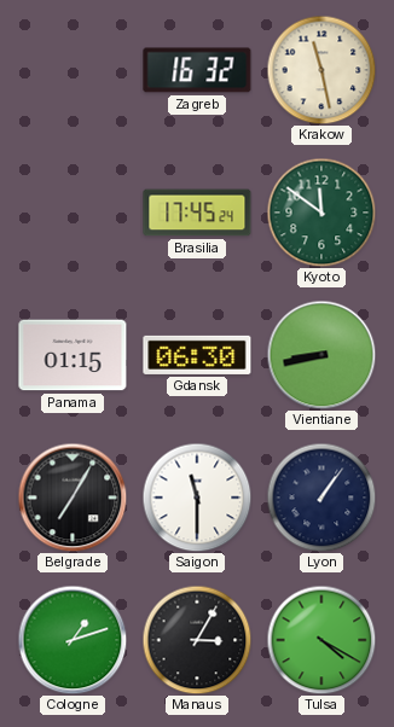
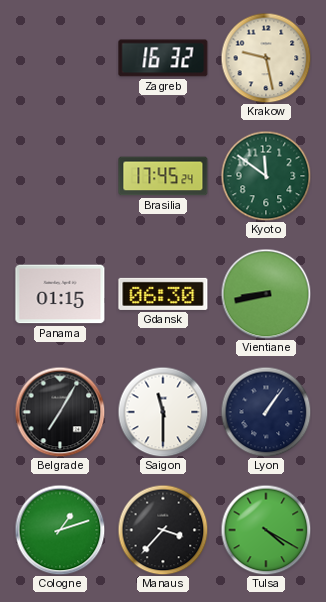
Krakow: 11:28 -> 9:28 (266, 58)
Manaus: 3:05 -> 3:37 (163, 530)
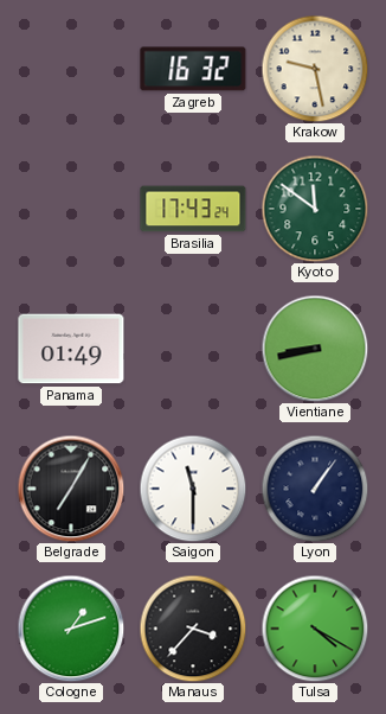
Brasilia: 17:45 -> 17:43 (193, 209)
Panama: 01:15 -> 01:49 (71, 349)
Gdansk: 06:30 -> none (163, 294)
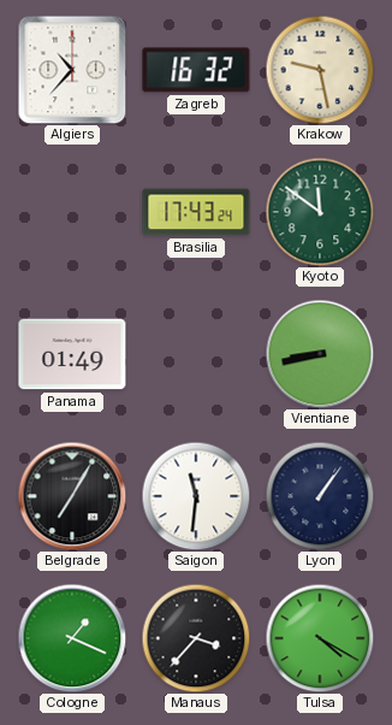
Algiers: none -> 10:37 (72, 70)
Saigon: 11:30 -> 11:31 (196, 496)
Cologne: 1:12 -> 1:19 (72, 638)
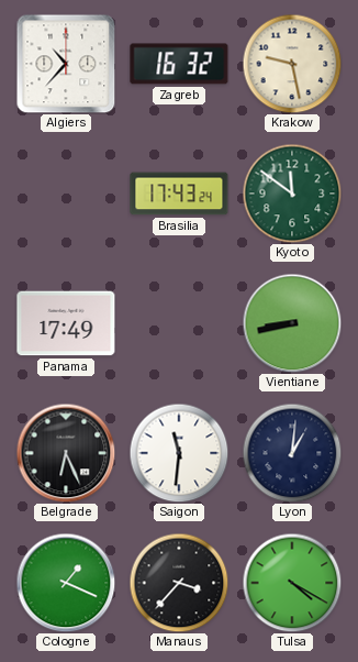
Panama: 01:49 -> 17:49 (66, 323)
Belgrade: 7:05 -> 6:26 (66, 453)
Lyon: 1:06 -> 1:01 (292, 453)
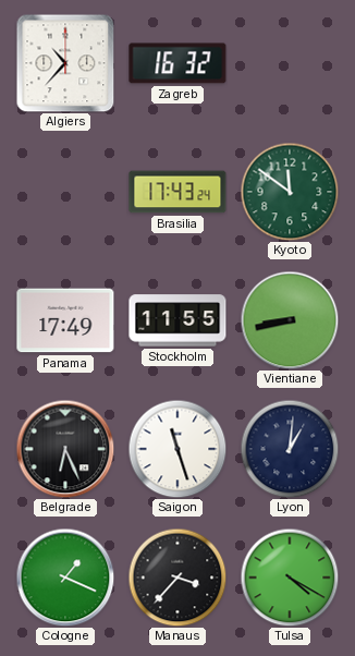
Krakow: 9:28 -> none (292, 64)
Stockholm: none -> 11:55 (177, 320)
Saigon: 11:31 -> 11:27 (177, 449)
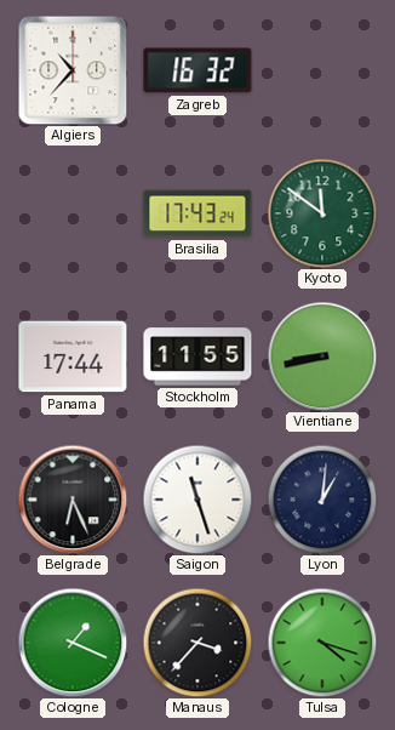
Panama: 17:49 -> 17:44 (73, 357)
Tulsa: 4:20 -> 4:18 (322, 643)
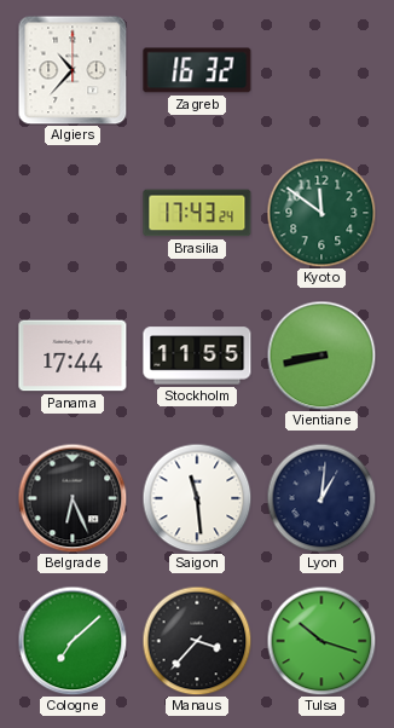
Saigon: 11:27 -> 11:29 (197, 498)
Cologne: 1:19 -> 7:08 (73, 641)
Tulsa: 4:18 -> 10:18 (321, 641)
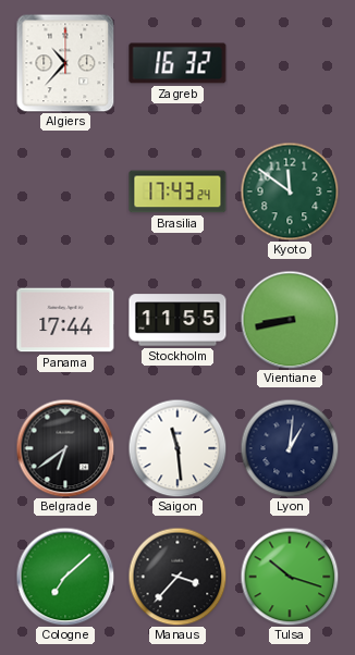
Belgrade: 6:26 -> 6:39 (65, 448)
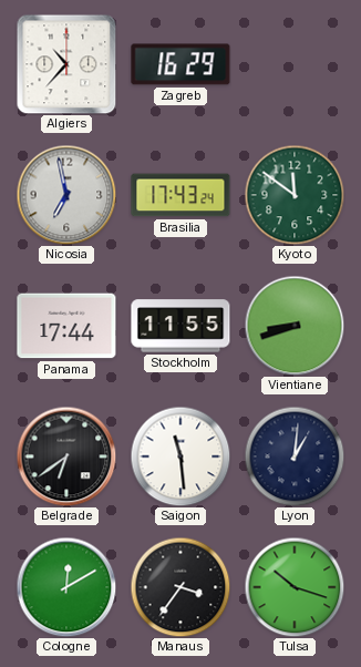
Zagreb: 16:32 -> 16:29 (180, 64)
Nicosia: none -> 6:58 (66, 195)
Vientiane: 8:43 -> 8:42 (295, 326)
Cologne: 7:08 -> 12:10 (66, 587)
Manaus: 3:37 -> 3:36 (180, 587)
